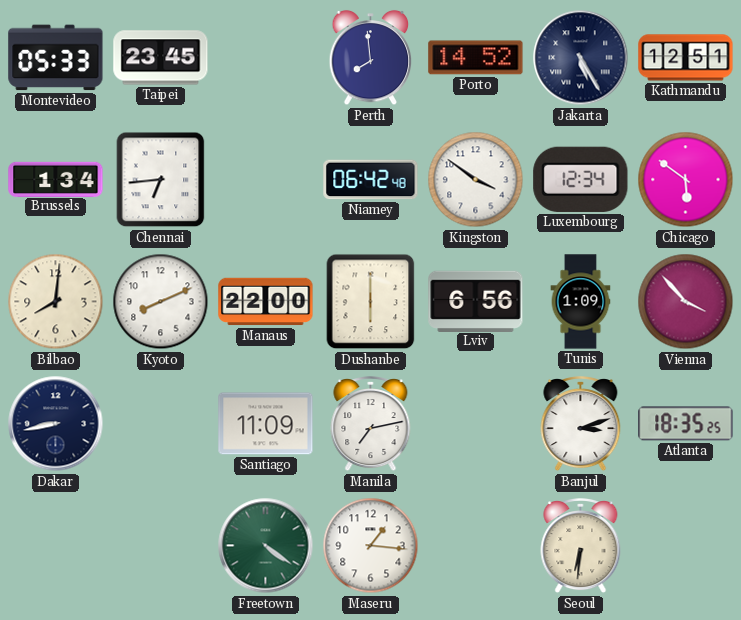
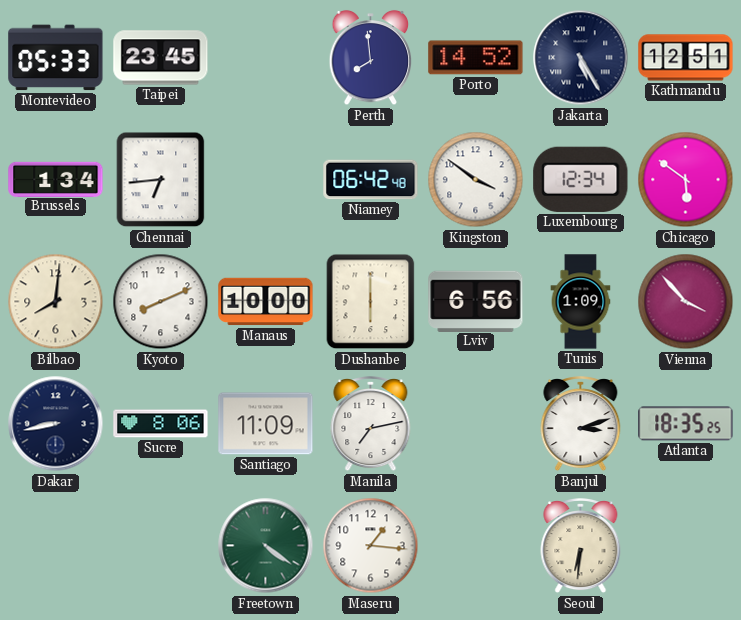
Manaus: 22:00 -> 10:00 (266, 302)
Sucre: none -> 8:06 (161, 424)
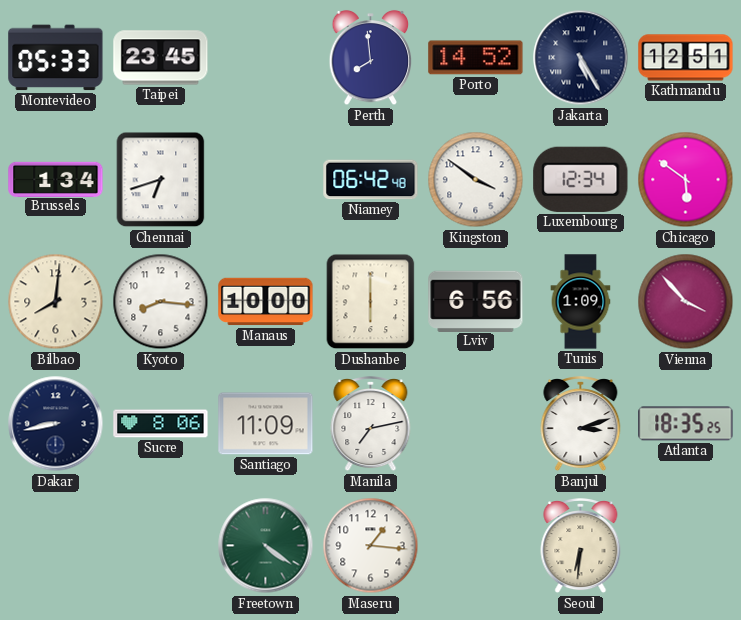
Chennai: 6:44 -> 6:42 (161, 180)
Kyoto: 8:11 -> 8:16 (161, 302)
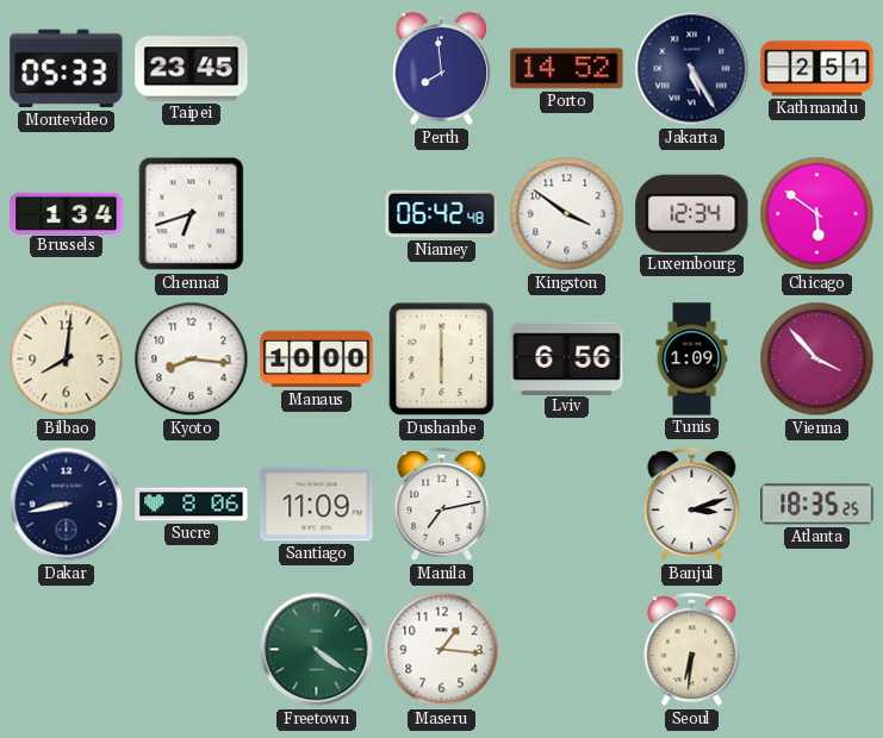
Kathmandu: 12:51 -> 2:51 (817, 69)
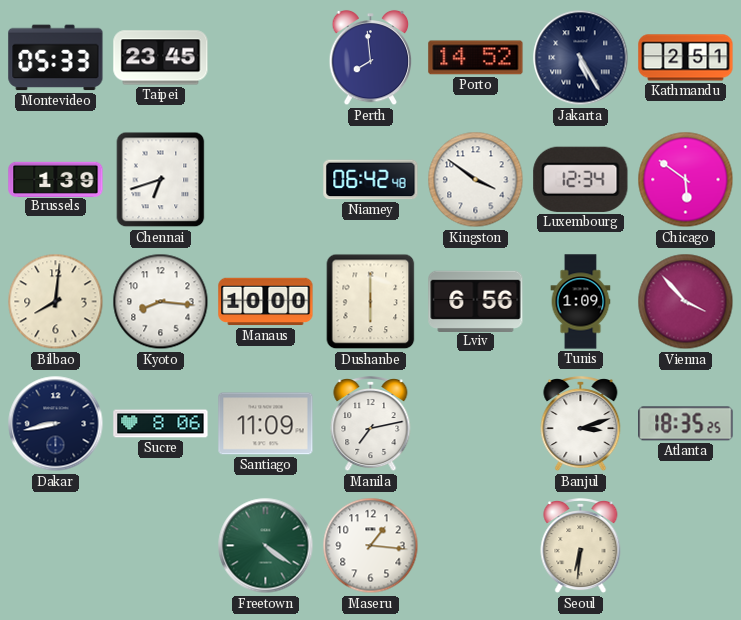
Brussels: 1:34 -> 1:39 (56, 179)
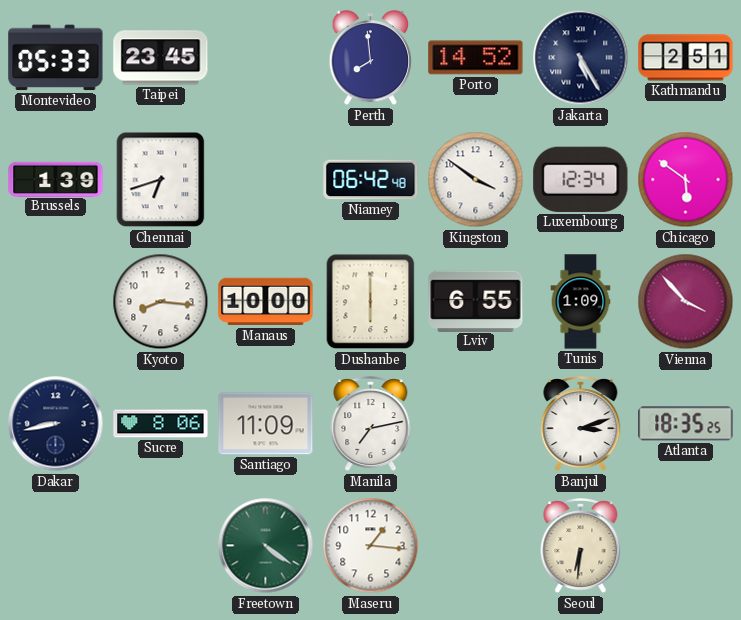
Bilbao: 8:01 -> none (56, 302)
Lviv: 6:56 -> 6:55 (476, 301)
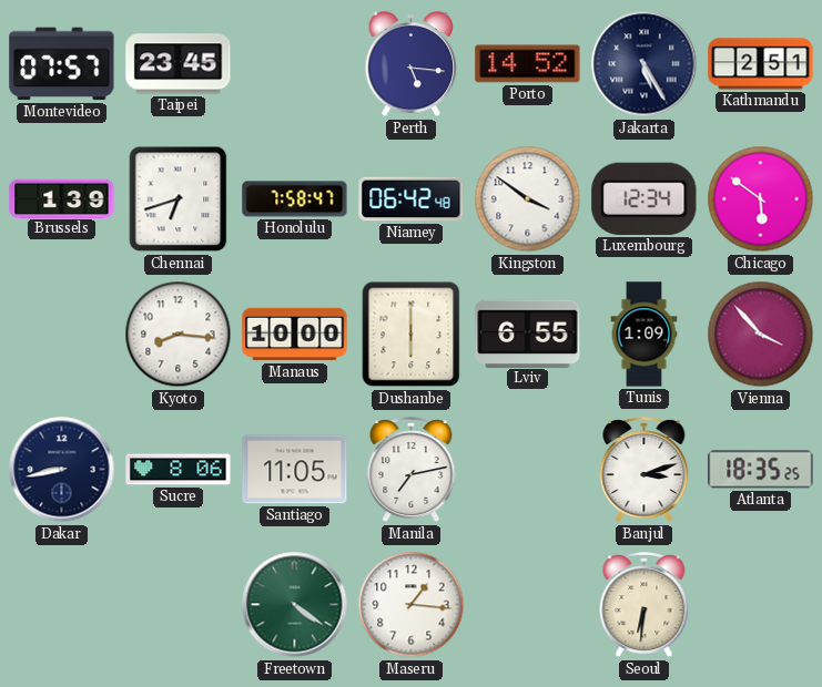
Montevideo: 05:33 -> 07:57 (62, 64)
Perth: 7:59 -> 5:16 (412, 64)
Honolulu: none -> 7:58 (295, 199)
Santiago: 11:09 -> 11:05 (295, 470)
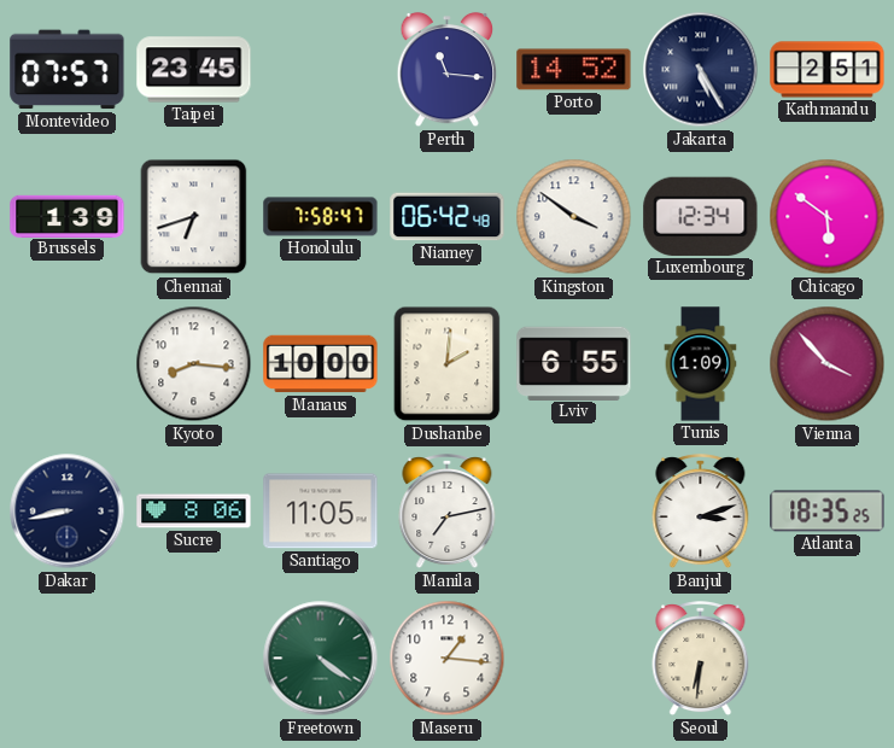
Perth: 5:16 -> 11:16 (448, 70)
Dushanbe: 6:00 -> 2:01 (448, 364)
